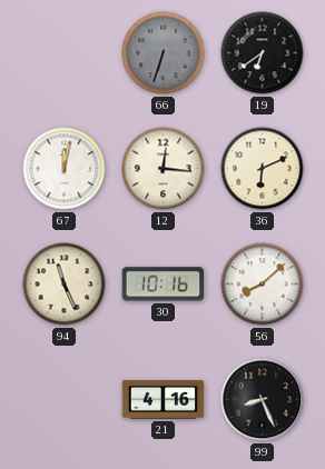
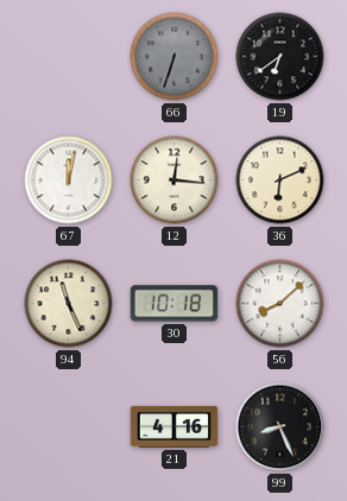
30: 10:16 -> 10:18 (175, 304)
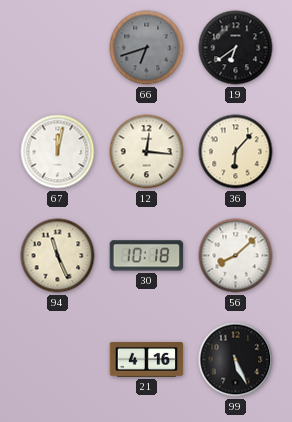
66: 6:33 -> 6:42 (147, 48)
36: 6:11 -> 6:07 (236, 152)
99: 8:26 -> 5:26 (236, 360)
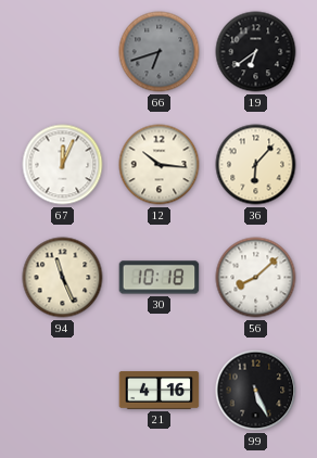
67: 12:02 -> 12:04 (63, 165)
12: 12:16 -> 10:16 (160, 165)
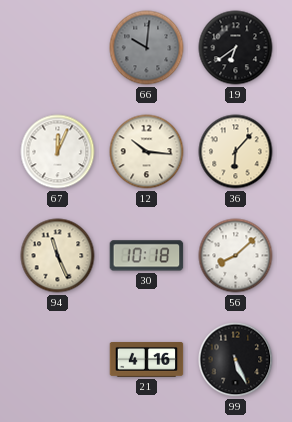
66: 6:42 -> 10:01 (147, 48)
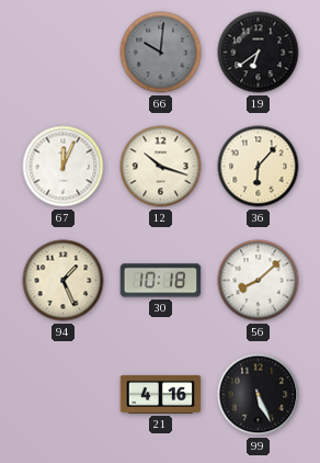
12: 10:16 -> 10:18 (161, 167)
94: 11:26 -> 1:26 (64, 281)
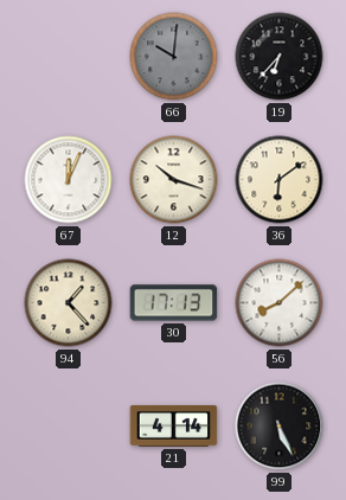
19: 6:39 -> 6:37 (280, 57)
36: 6:07 -> 6:09 (280, 180)
94: 1:26 -> 1:23 (69, 303)
30: 10:18 -> 17:13 (174, 303)
21: 4:16 -> 4:14 (174, 427)
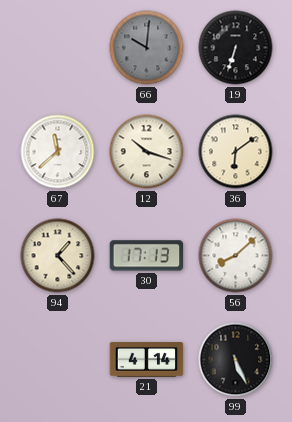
19: 6:37 -> 6:33 (236, 48)
67: 12:04 -> 11:38 (58, 152)
